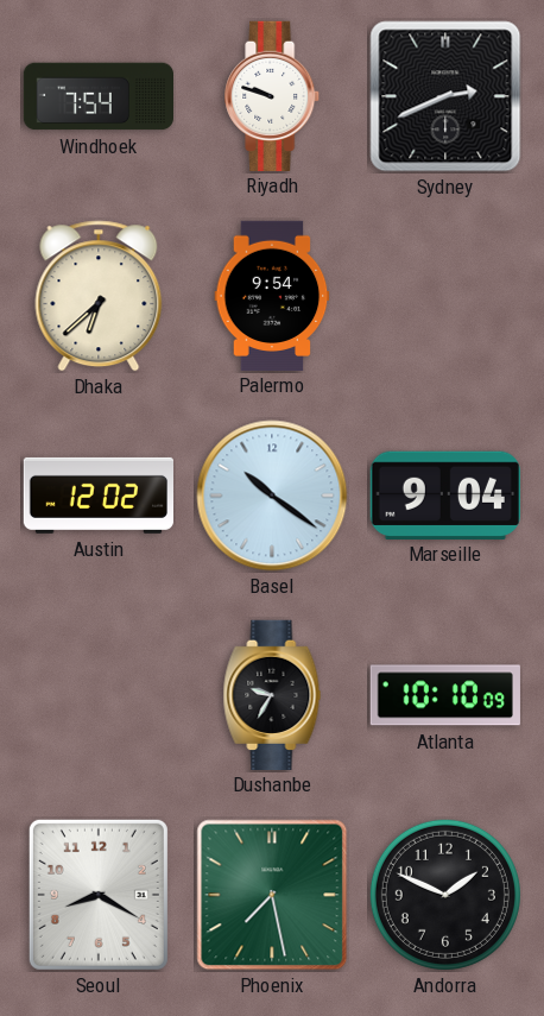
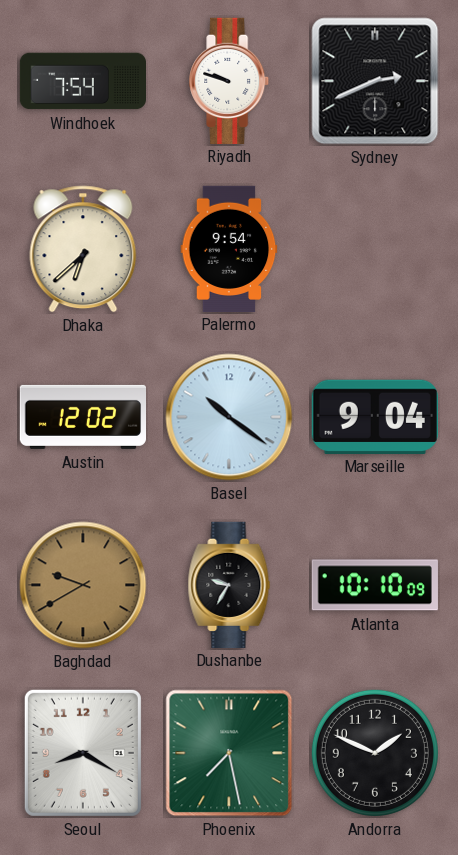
Baghdad: none -> 9:40 (83, 585)
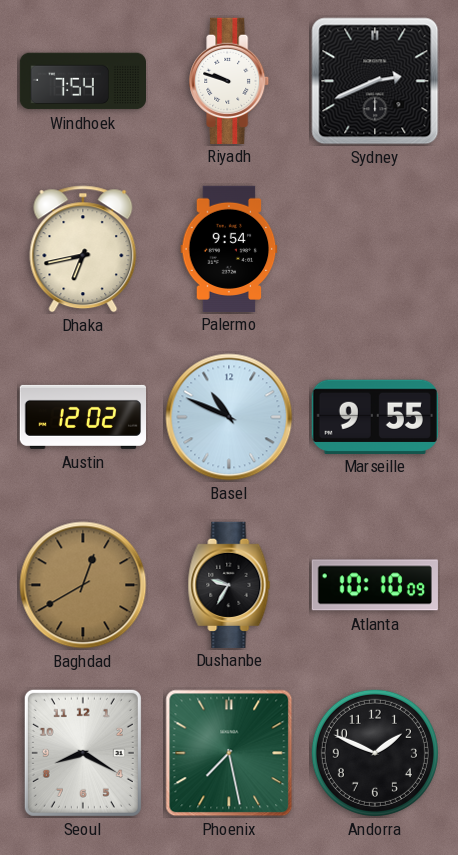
Dhaka: 6:38 -> 6:43 (83, 249)
Basel: 10:21 -> 10:49 (229, 417)
Marseille: 9:04 -> 9:55 (375, 416)
Baghdad: 9:40 -> 12:40 (83, 585)
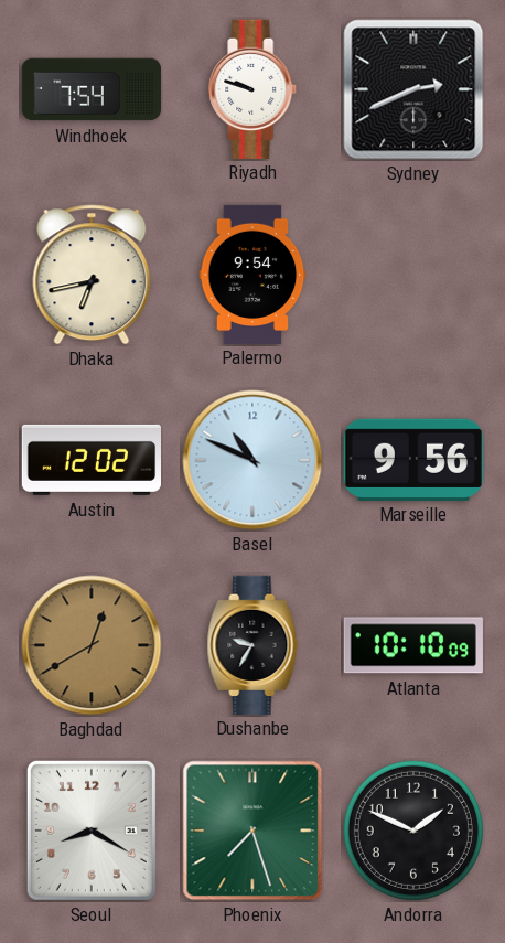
Marseille: 9:55 -> 9:56 (413, 459)
Phoenix: 7:28 -> 7:27 (253, 831)
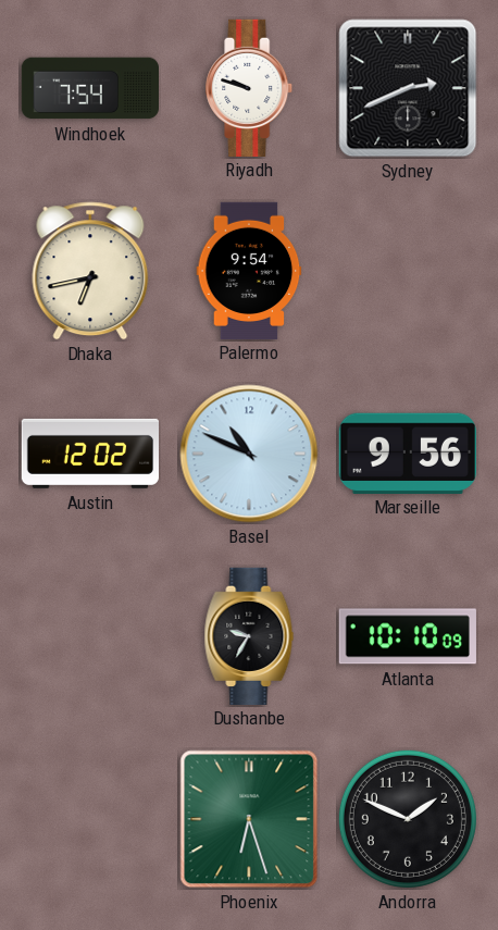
Baghdad: 12:40 -> none (92, 645)
Seoul: 8:20 -> none (92, 831)
Phoenix: 7:27 -> 6:27 (249, 819)
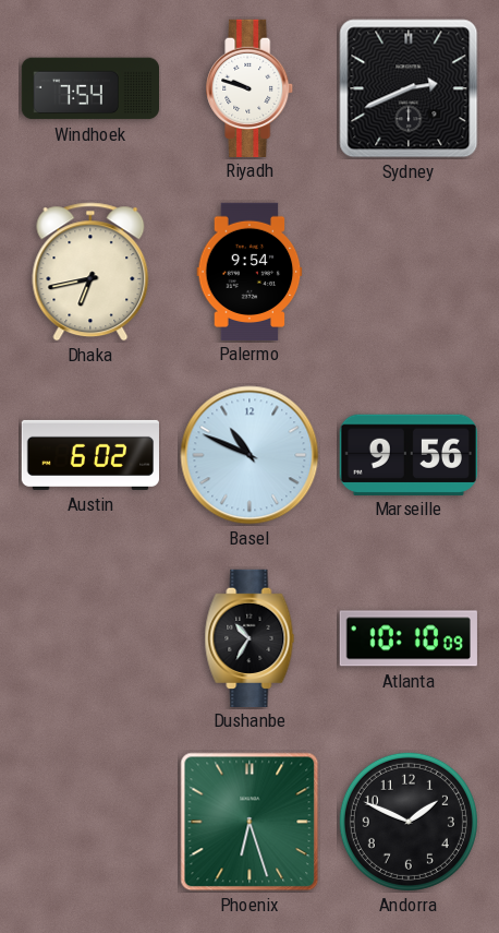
Austin: 12:02 -> 6:02 (89, 455)
Dushanbe: 9:35 -> 10:35 (249, 637)
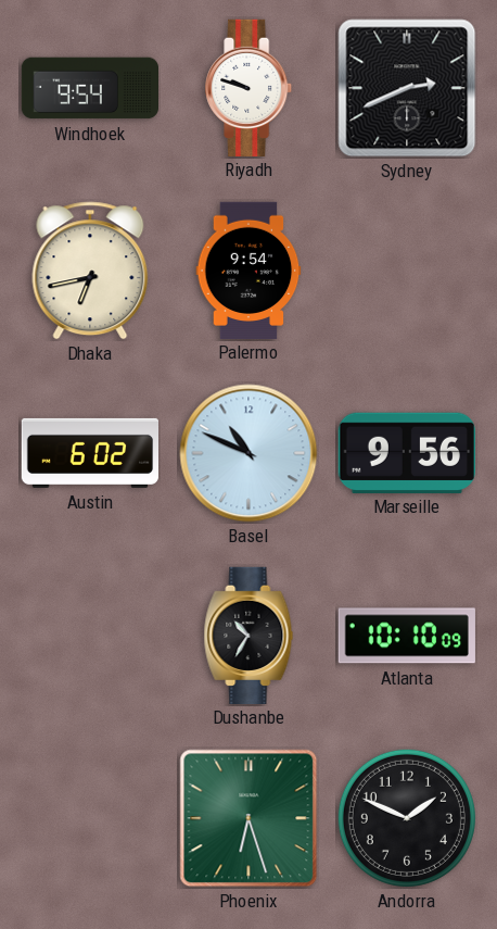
Windhoek: 7:54 -> 9:54 (89, 88)
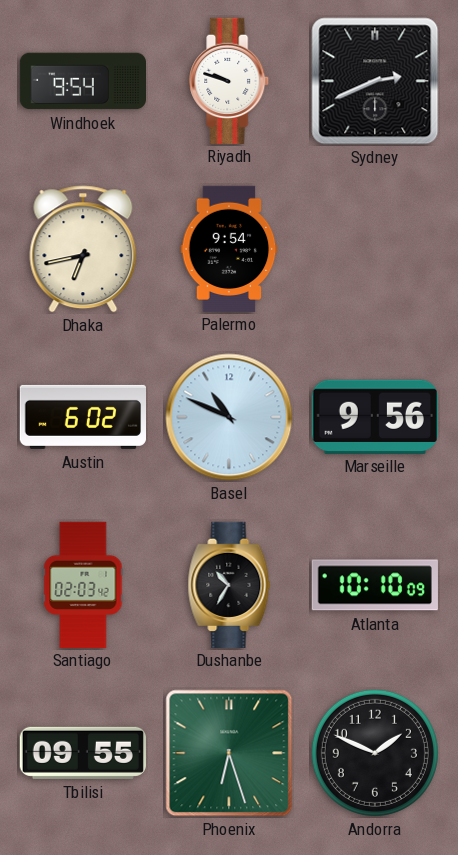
Santiago: none -> 02:03 (83, 584)
Tbilisi: none -> 09:55 (83, 753)
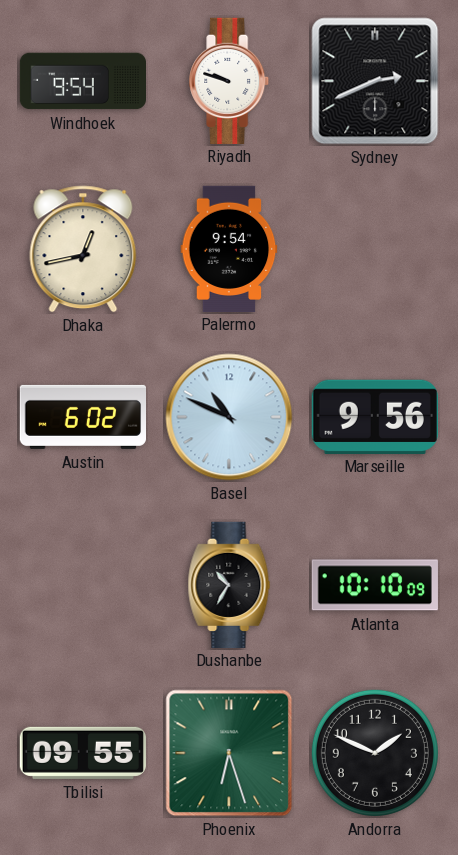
Dhaka: 6:43 -> 12:43 (83, 249)
Santiago: 02:03 -> none (83, 584)
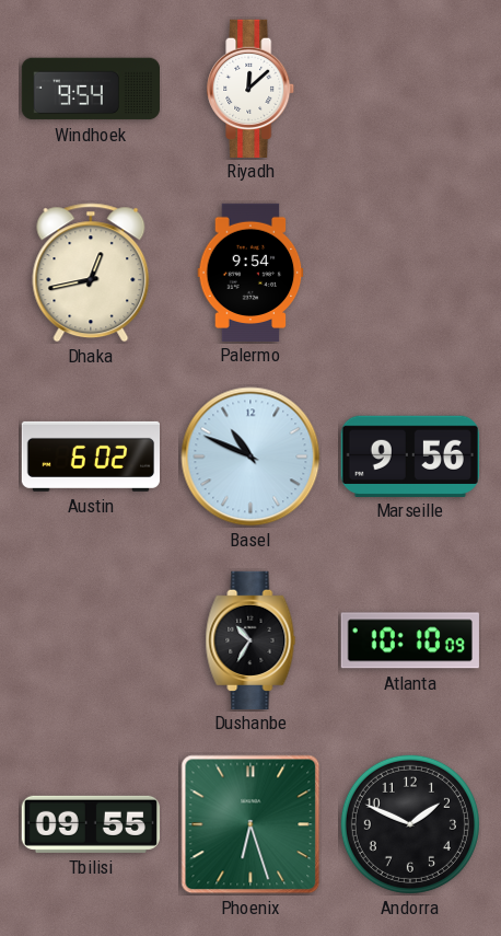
Riyadh: 9:48 -> 12:08 (252, 88)
Sydney: 2:41 -> none (375, 81)
